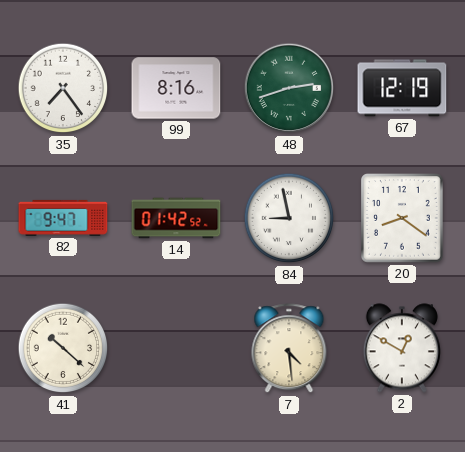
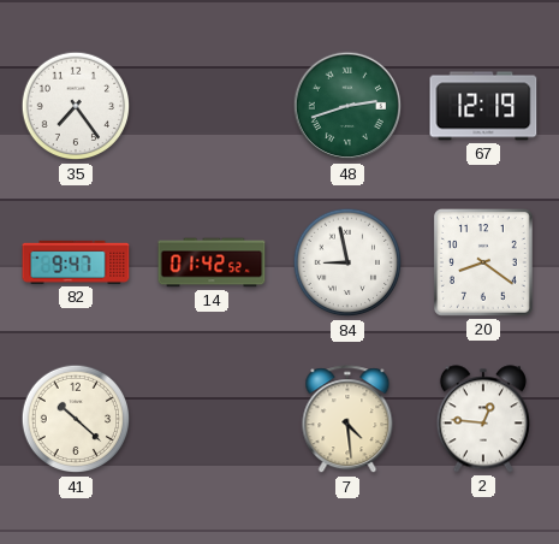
99: 8:16 -> none (176, 88)
2: 12:50 -> 12:46 (483, 419)
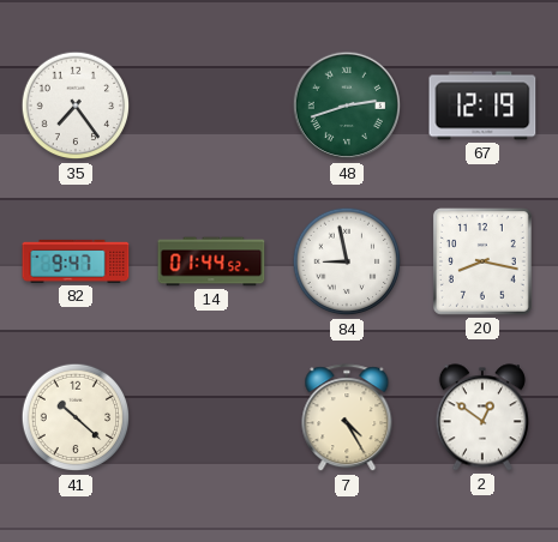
14: 01:42 -> 01:44 (211, 261)
20: 8:21 -> 8:17 (484, 263)
7: 4:29 -> 4:25 (347, 418)
2: 12:46 -> 12:51 (482, 417)
